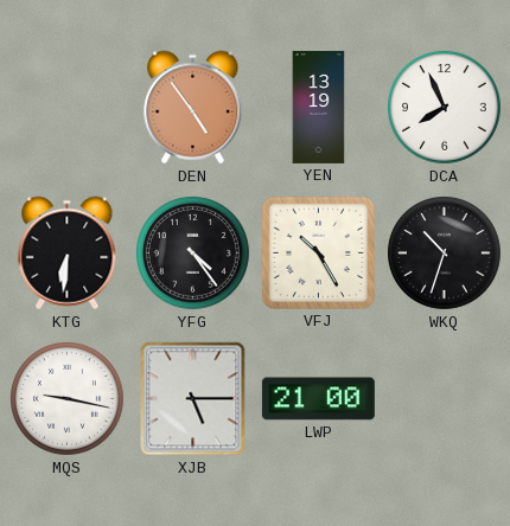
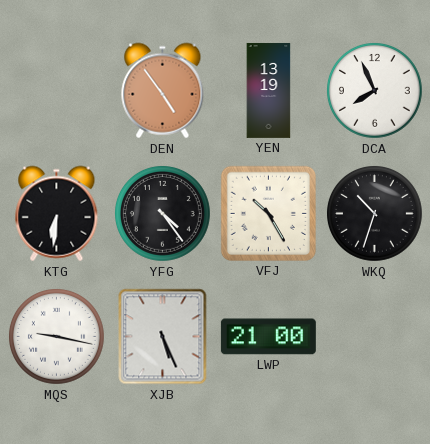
XJB: 5:15 -> 5:26 (163, 337)
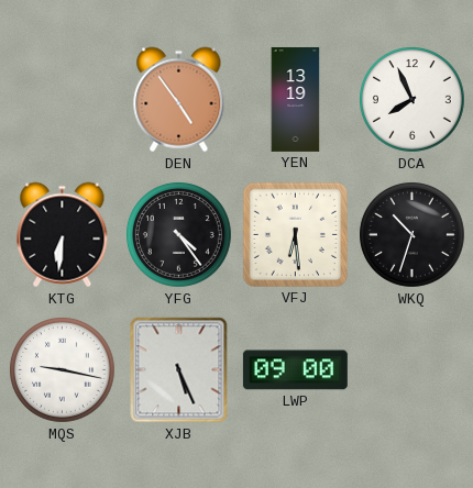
VFJ: 10:25 -> 6:29 (295, 234)
LWP: 21:00 -> 09:00 (295, 370)
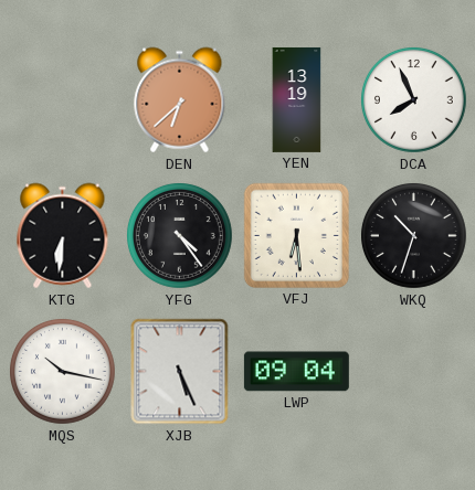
DEN: 4:54 -> 6:38 (180, 100)
MQS: 9:17 -> 10:17 (63, 372)
LWP: 09:00 -> 09:04 (296, 372)
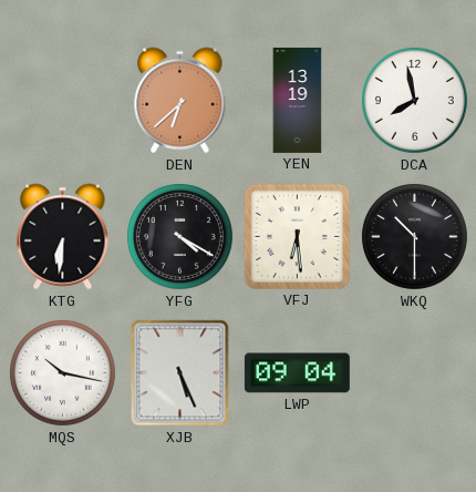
DCA: 7:56 -> 7:58 (415, 101)
YFG: 4:24 -> 4:20 (180, 237)
WKQ: 10:33 -> 10:30 (415, 237)
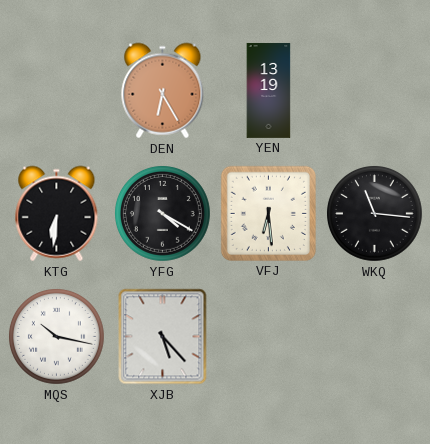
DEN: 6:38 -> 6:25 (163, 91)
DCA: 7:58 -> none (415, 101)
WKQ: 10:30 -> 11:16 (375, 214)
XJB: 5:26 -> 5:23 (163, 337)
LWP: 09:04 -> none (297, 373)
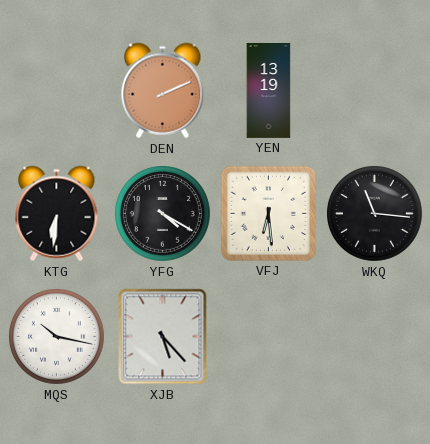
DEN: 6:25 -> 2:11 (163, 91)
